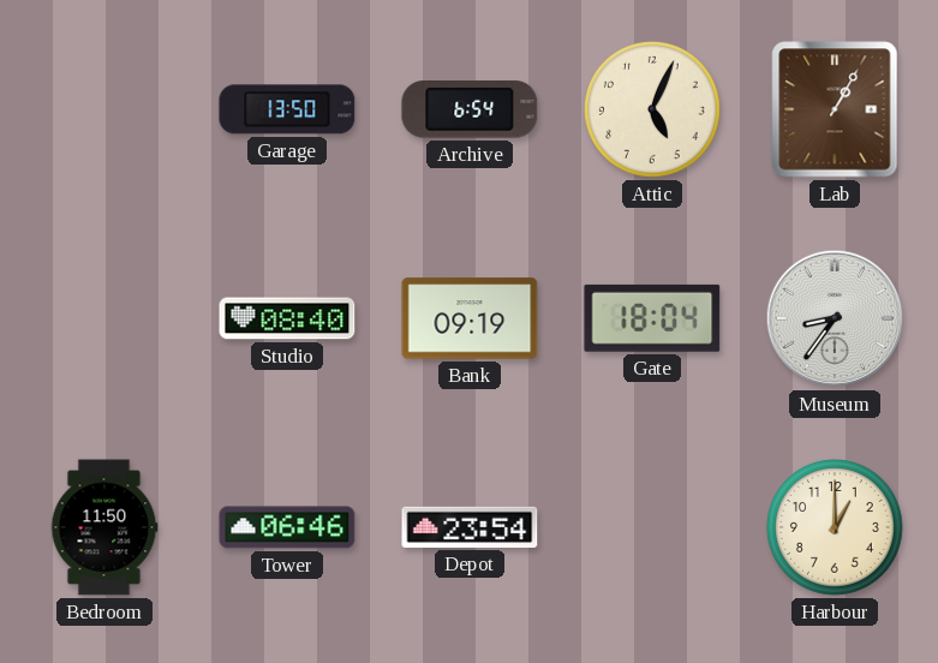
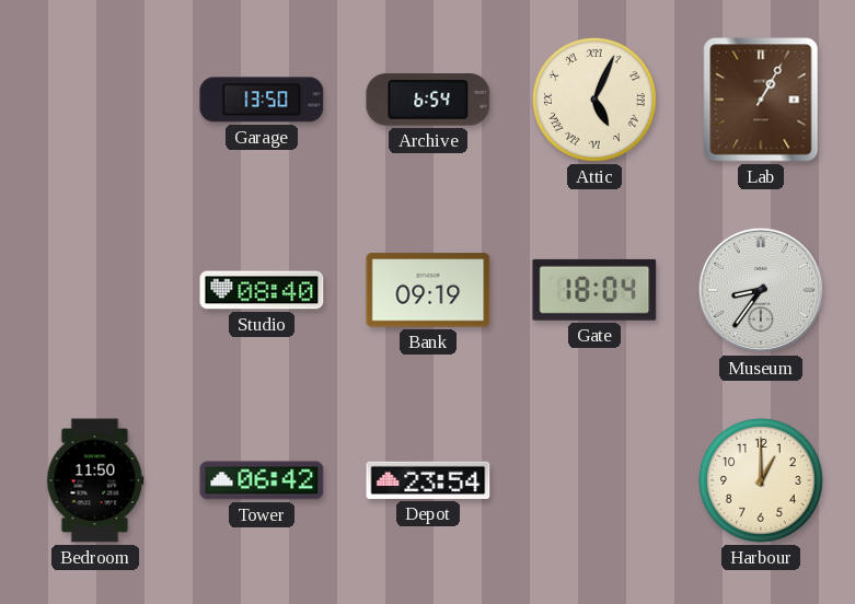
Attic numerals: Arabic -> Roman (596, 101)
Tower: 06:46 -> 06:42 (262, 480)
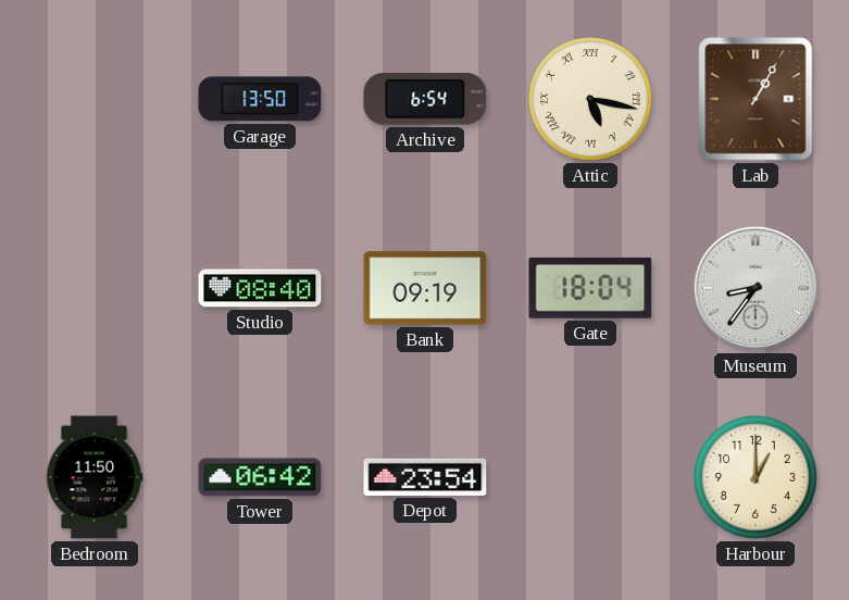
Attic: 5:04 -> 5:17 (591, 100)
